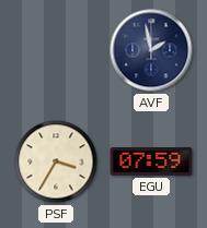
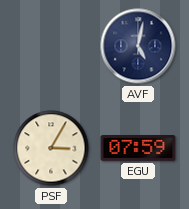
AVF: 1:58 -> 5:02 (138, 46)
PSF: 3:35 -> 3:05 (51, 148)
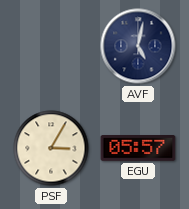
EGU: 07:59 -> 05:57 (138, 149)
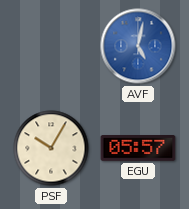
AVF dial: navy -> blue (138, 46)
PSF: 3:05 -> 10:05 (51, 148)
